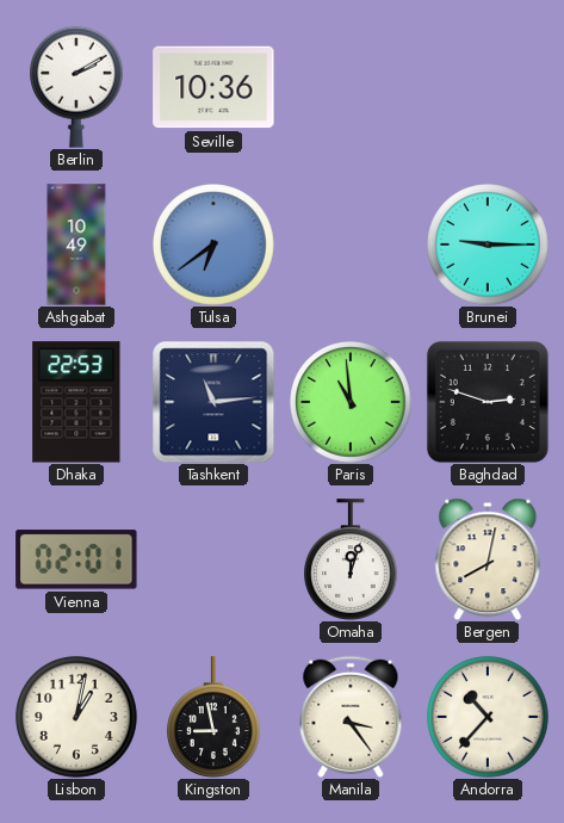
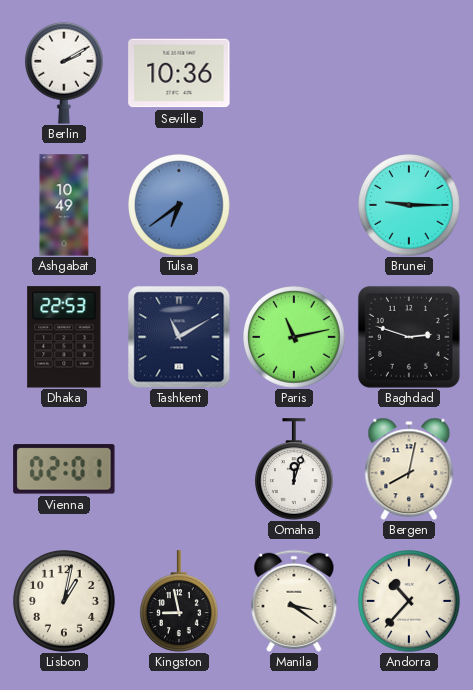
Tashkent: 11:14 -> 11:10 (179, 337)
Paris: 10:59 -> 11:13 (294, 337)
Manila: 3:24 -> 3:21 (294, 601)
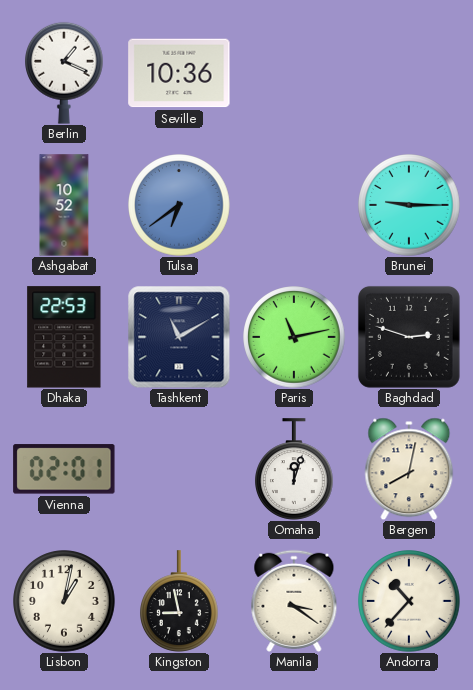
Berlin: 2:10 -> 1:19 (65, 73)
Ashgabat: 10:49 -> 10:52 (64, 205)
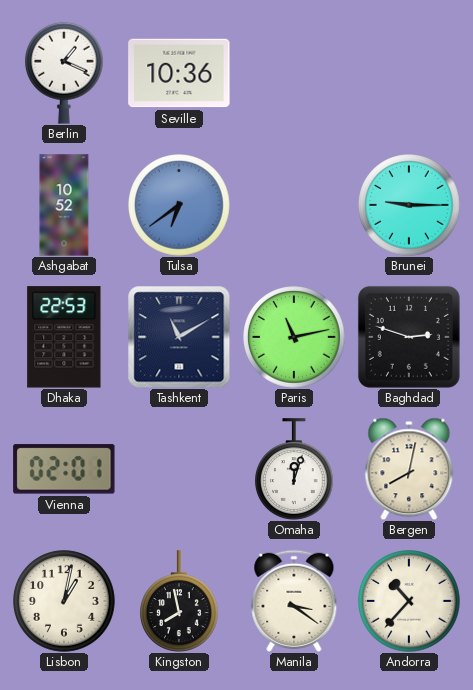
Kingston: 8:58 -> 7:58 (180, 601)
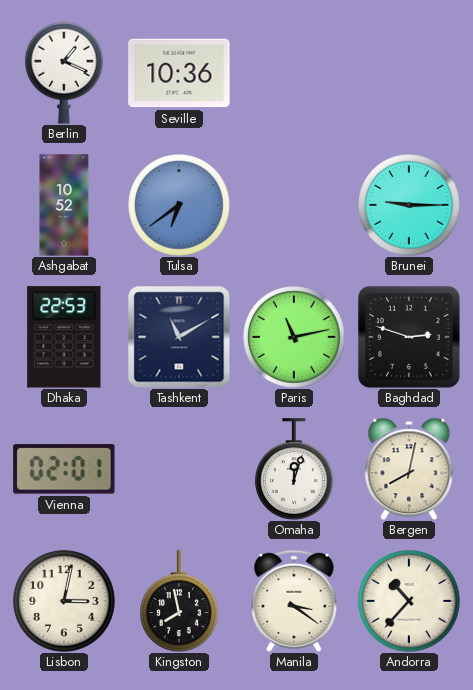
Lisbon: 1:02 -> 3:02 (64, 601)
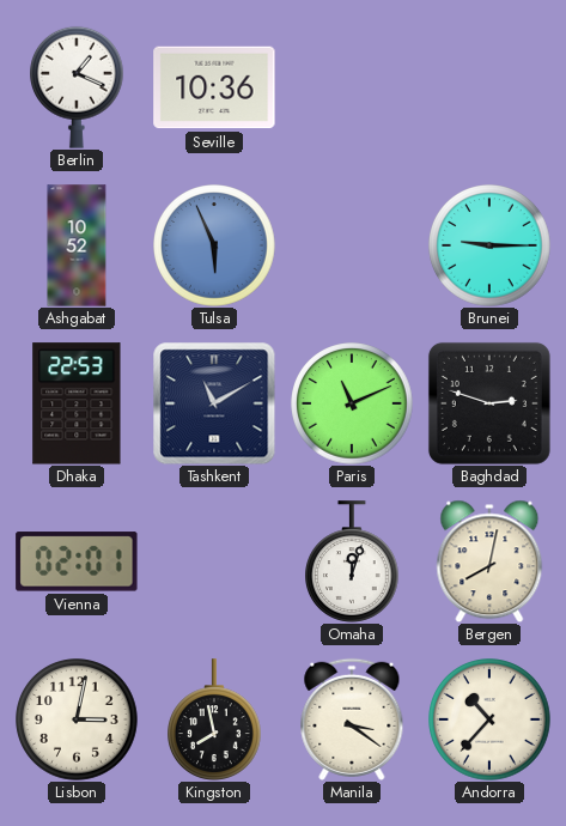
Tulsa: 6:39 -> 5:56 (214, 245)
Paris: 11:13 -> 11:11 (352, 403)
